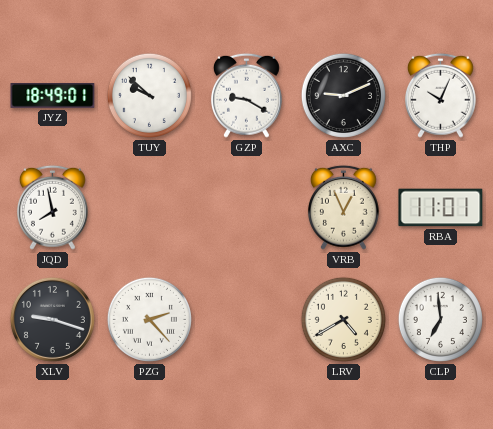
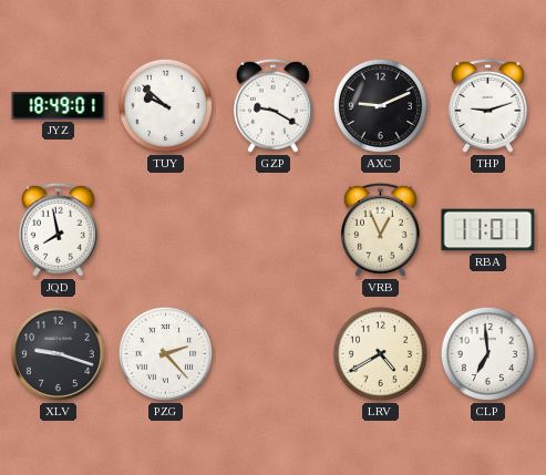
THP: 10:04 -> 9:12 (487, 105)
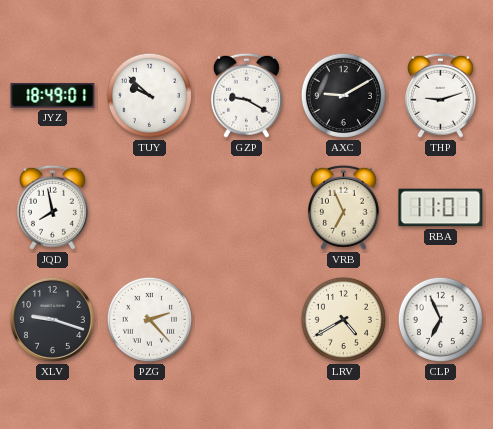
AXC: 9:11 -> 9:10 (343, 95)
VRB: 12:56 -> 6:56 (343, 207)
CLP: 6:59 -> 6:56 (440, 319)
